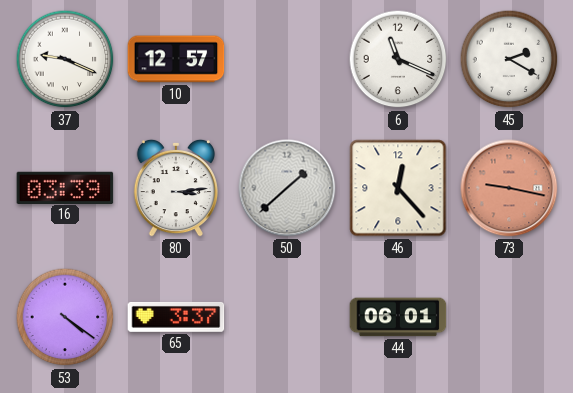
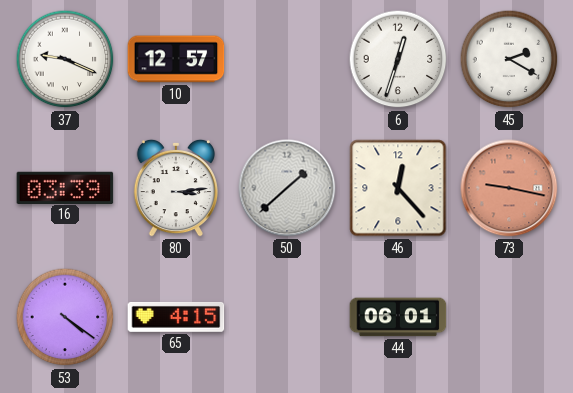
6: 11:19 -> 12:33 (398, 59)
65: 3:37 -> 4:15 (176, 317)
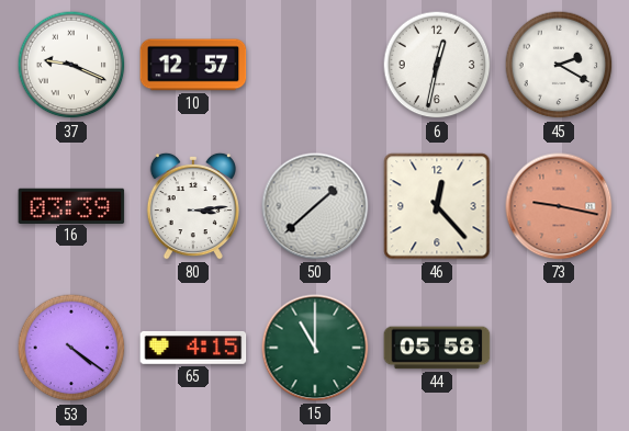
6: 12:33 -> 12:32 (437, 65)
15: none -> 11:00 (315, 348)
44: 06:01 -> 05:58 (437, 348)
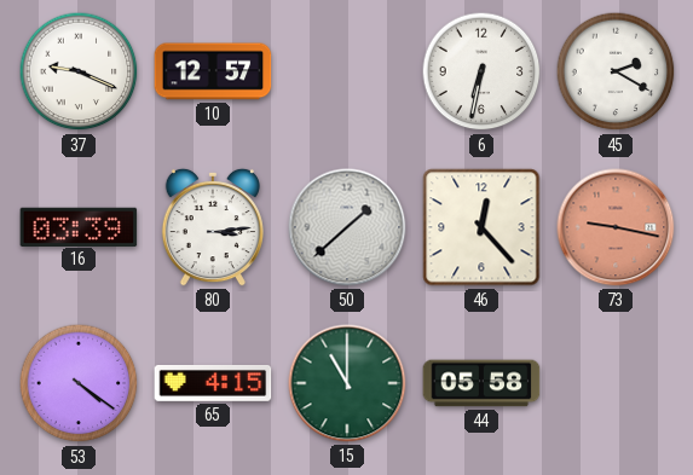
6: 12:32 -> 6:32 (481, 71)
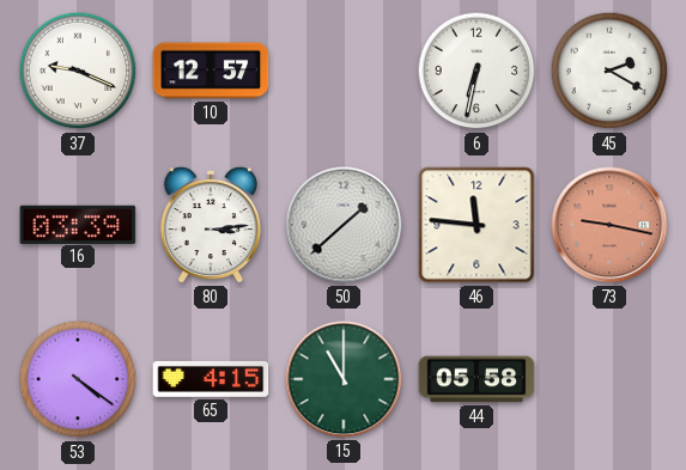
46: 12:23 -> 11:46 (476, 225)
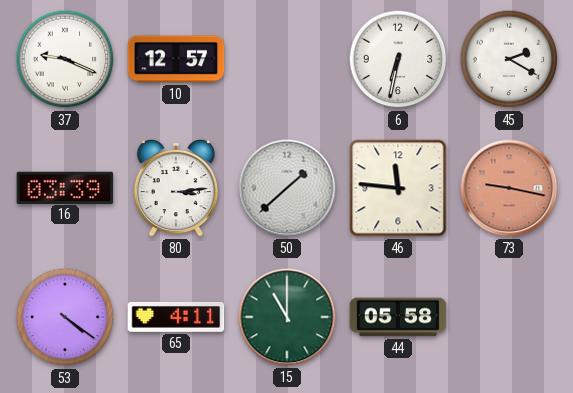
65: 4:15 -> 4:11 (176, 317)
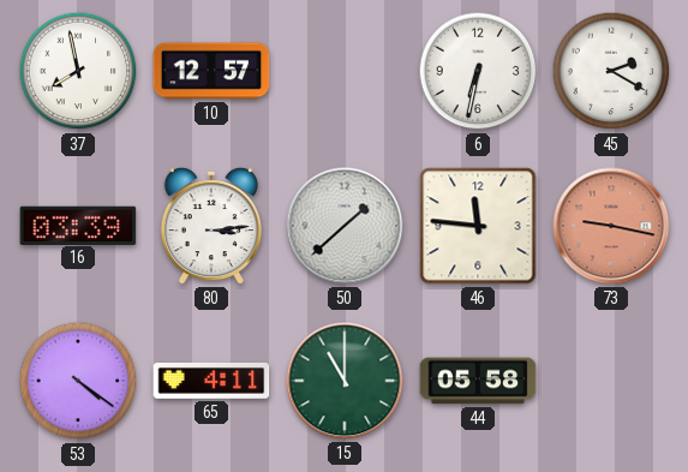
37: 9:19 -> 7:58 (78, 71)
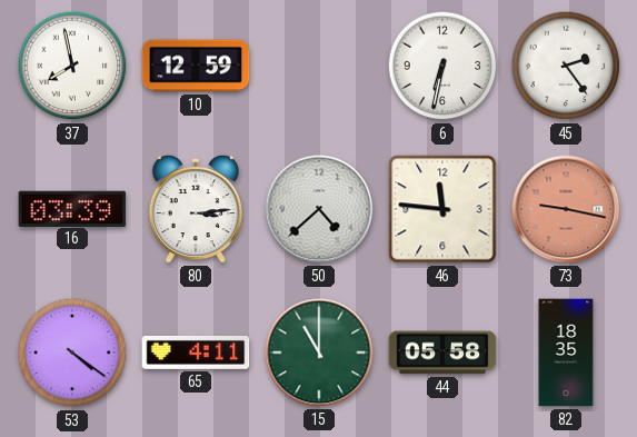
10: 12:57 -> 12:59 (196, 66)
45: 2:20 -> 2:24 (566, 66)
50: 1:38 -> 4:38 (319, 209)
82: none -> 18:35 (566, 352)
